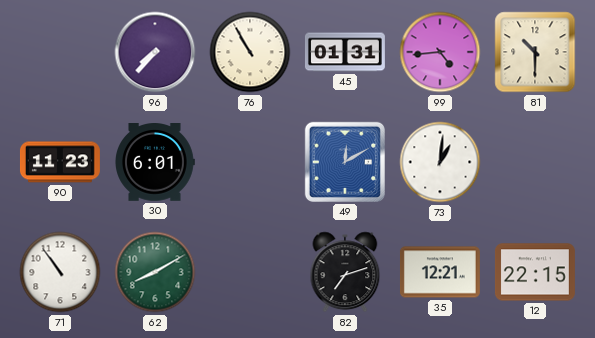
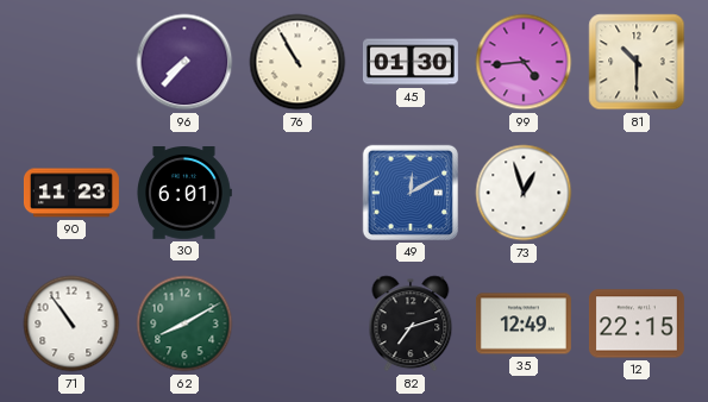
45: 01:31 -> 01:30 (411, 62)
73: 1:01 -> 12:57 (524, 193)
35: 12:21 -> 12:49 (524, 324)
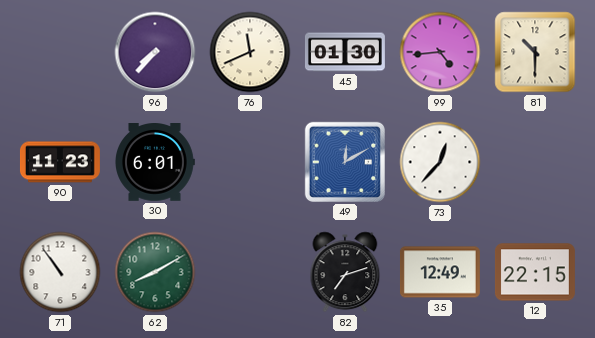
76: 10:55 -> 11:41 (250, 52)
73: 12:57 -> 12:37 (440, 162)
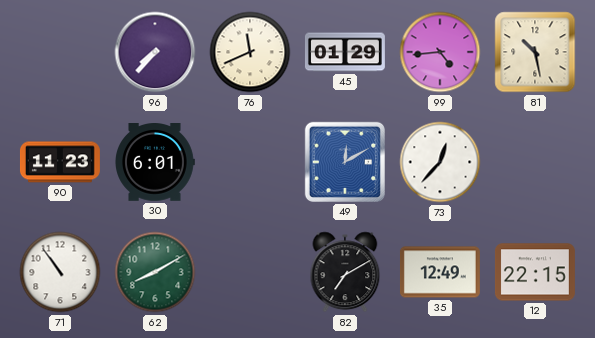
45: 01:30 -> 01:29 (345, 52)
81: 10:30 -> 10:28 (535, 52)
82: 7:12 -> 7:10 (345, 272)
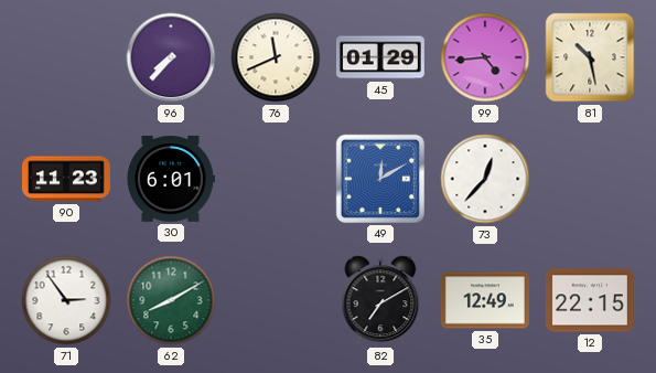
71: 10:54 -> 2:54 (66, 300)
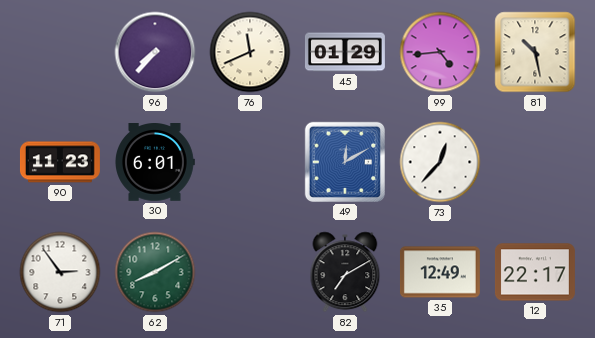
12: 22:15 -> 22:17 (535, 272)
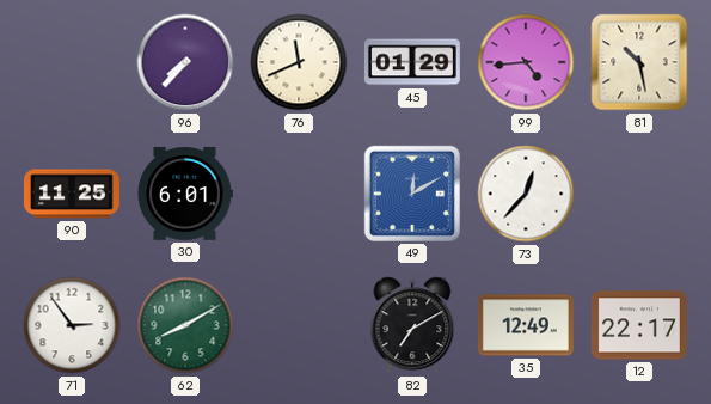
90: 11:23 -> 11:25 (72, 194)
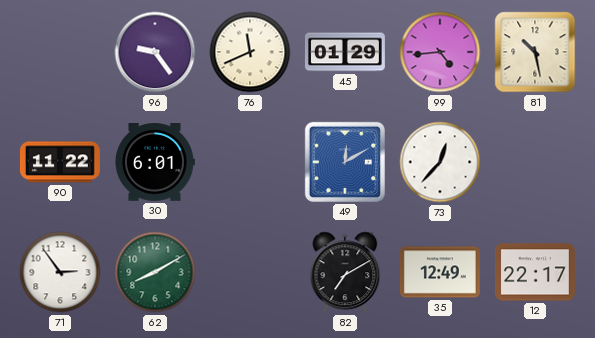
96: 7:37 -> 9:24 (155, 52)
90: 11:25 -> 11:22 (60, 162)
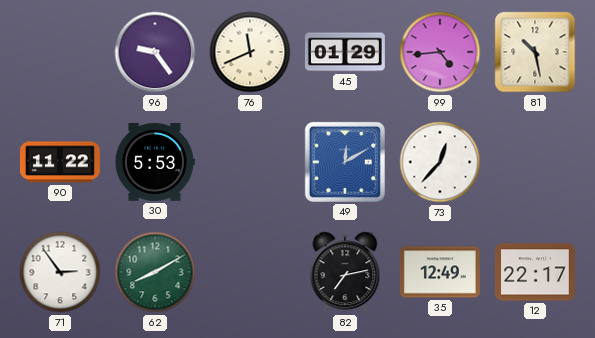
30: 6:01 -> 5:53 (155, 163)
82: 7:10 -> 7:13 (345, 272)
